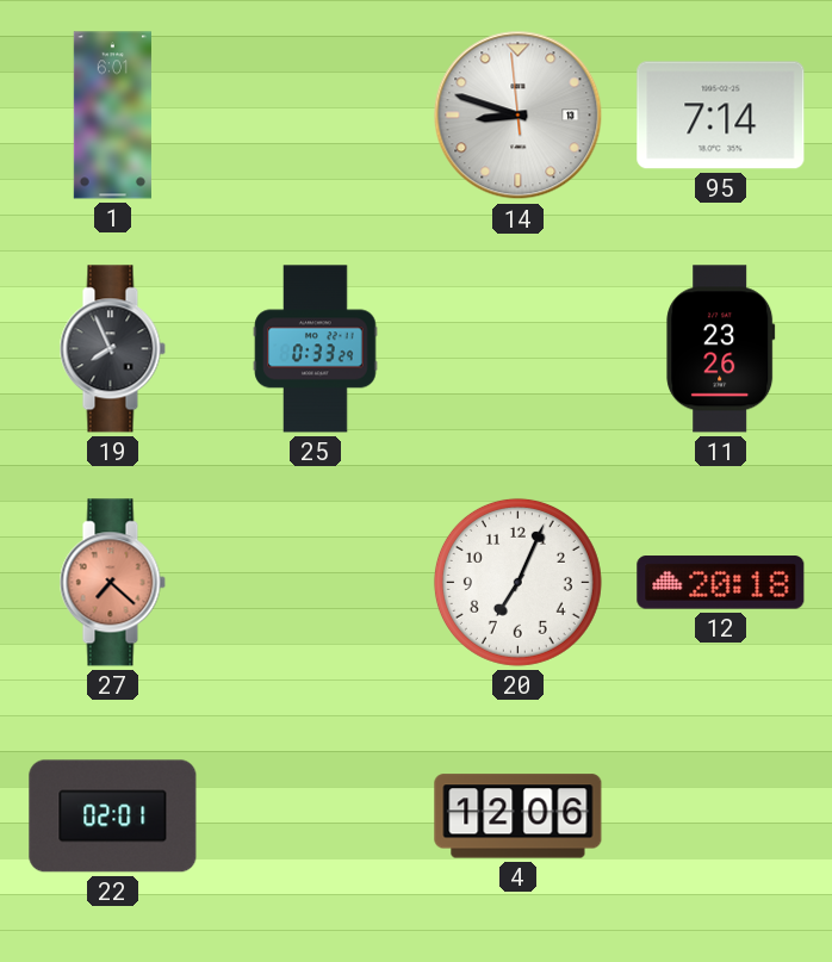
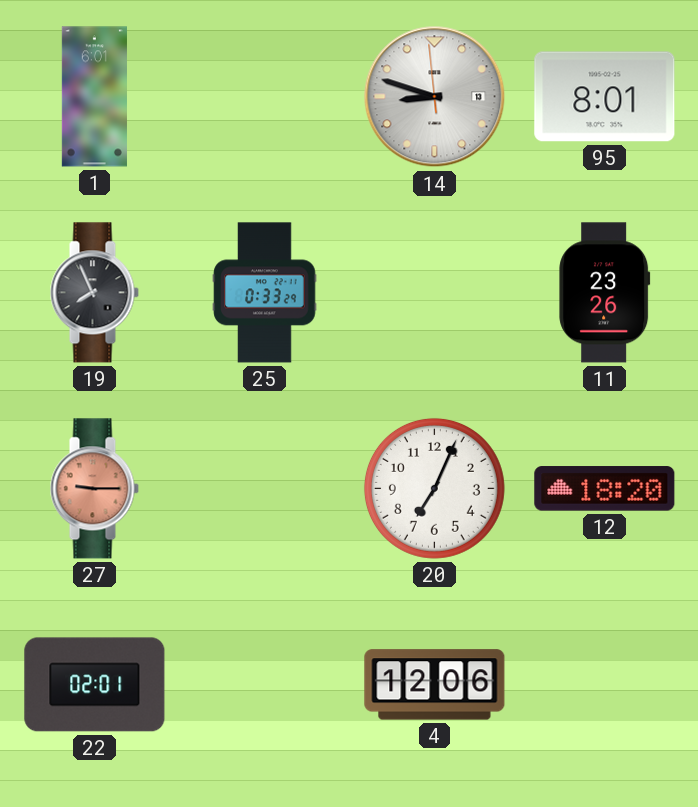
95: 7:14 -> 8:01 (605, 97)
27: 7:22 -> 9:15 (94, 489)
12: 20:18 -> 18:20 (605, 489)
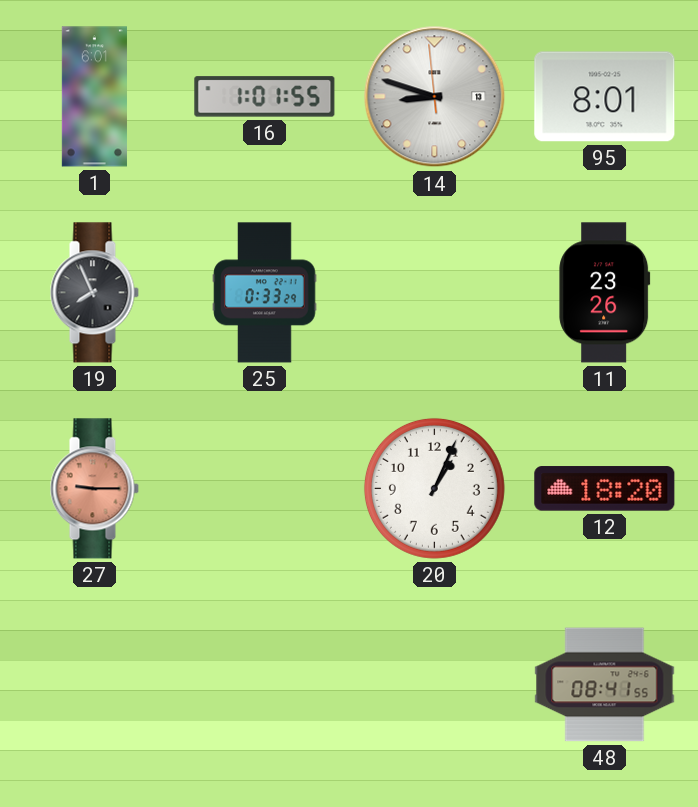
16: none -> 1:01 (265, 97)
20: 7:04 -> 1:04 (434, 488)
22: 02:01 -> none (95, 685)
4: 12:06 -> none (435, 685)
48: none -> 08:41 (605, 685)
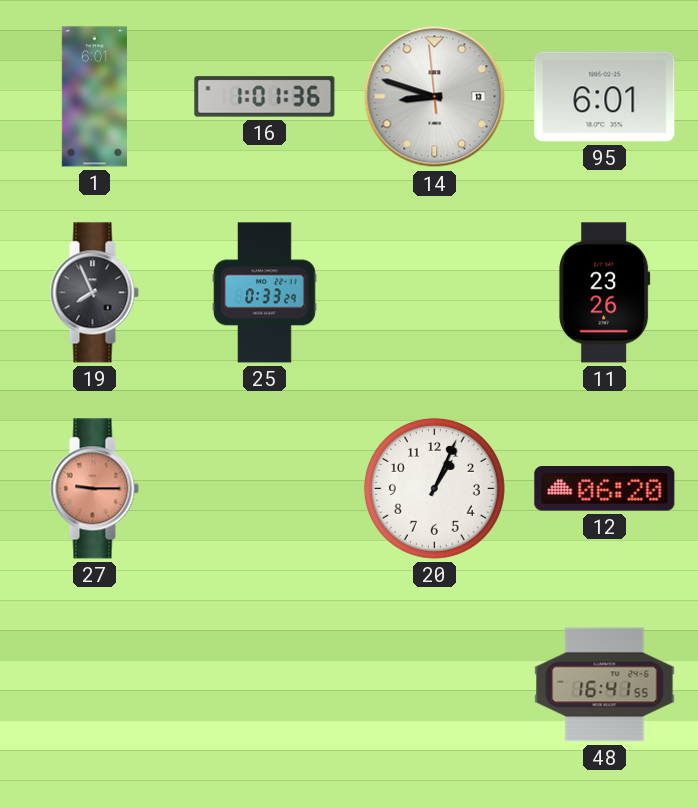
16: 1:01:55 -> 1:01:36 (265, 97)
95: 8:01 -> 6:01 (605, 97)
12: 18:20 -> 06:20 (605, 489)
48: 08:41 -> 16:41 (605, 685)
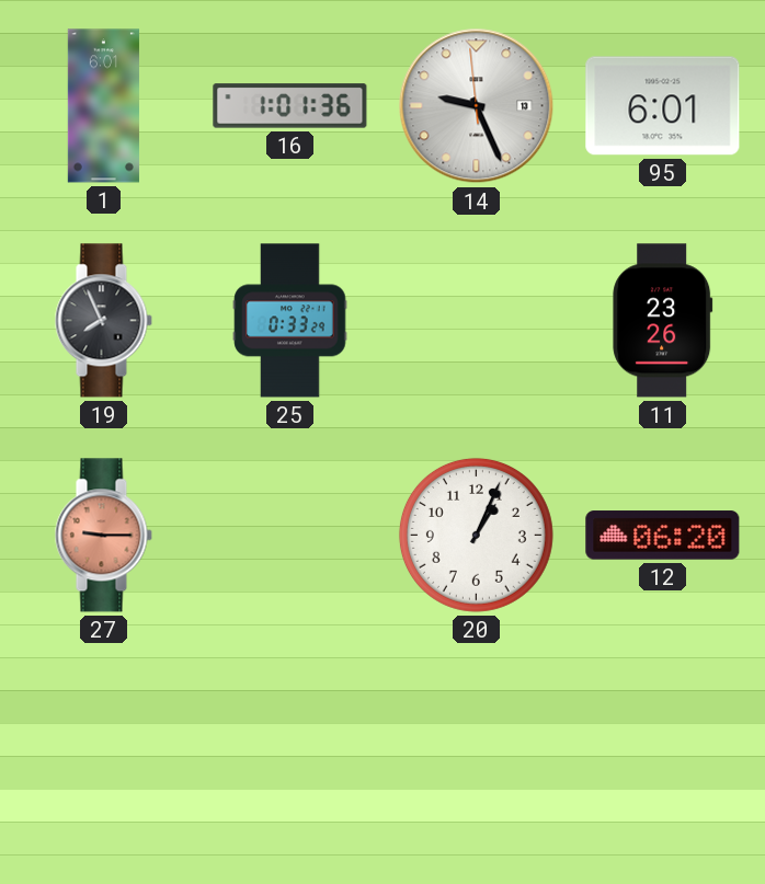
14: 8:47 -> 9:25 (477, 106)
48: 16:41 -> none (605, 685)
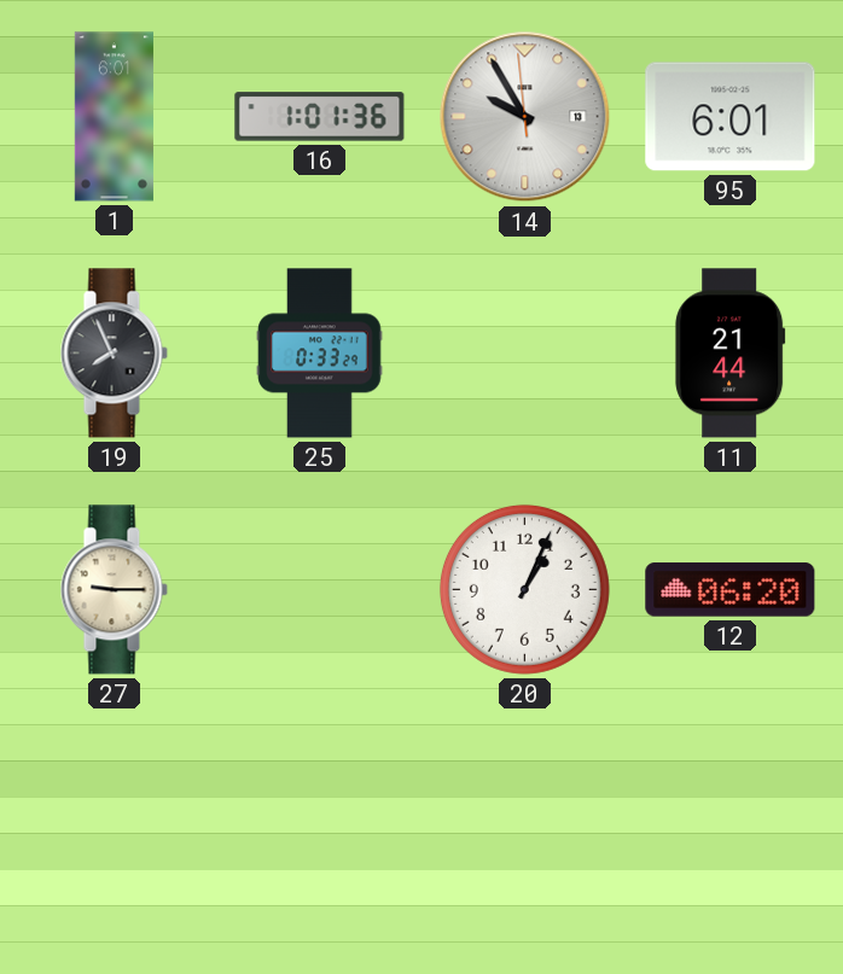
14: 9:25 -> 9:54 (525, 117)
11: 23:26 -> 21:44 (731, 354)
27 dial: salmon -> cream (114, 590)
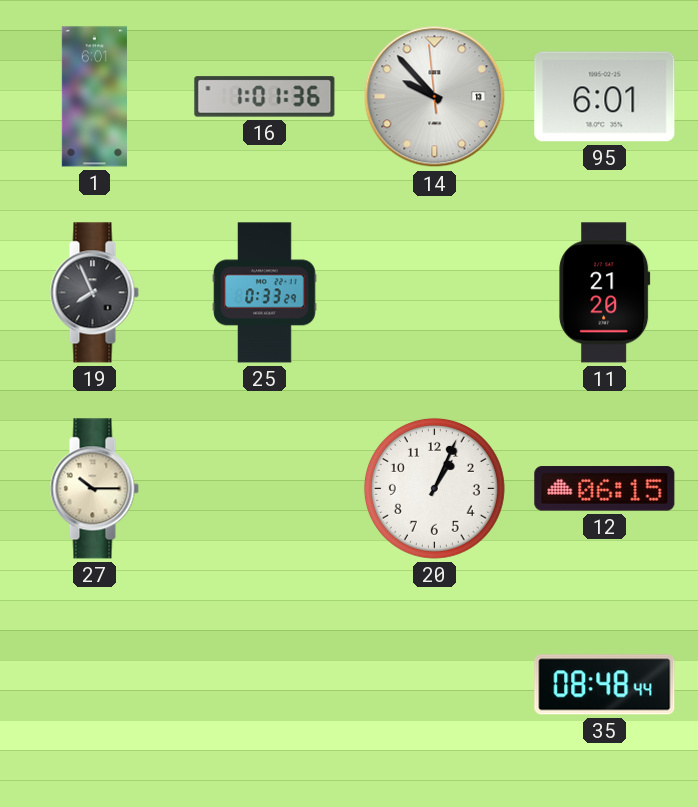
14: 9:54 -> 9:52 (435, 97)
11: 21:44 -> 21:20 (605, 293)
27: 9:15 -> 10:15 (94, 489)
12: 06:20 -> 06:15 (605, 489)
35: none -> 08:48 (605, 685)
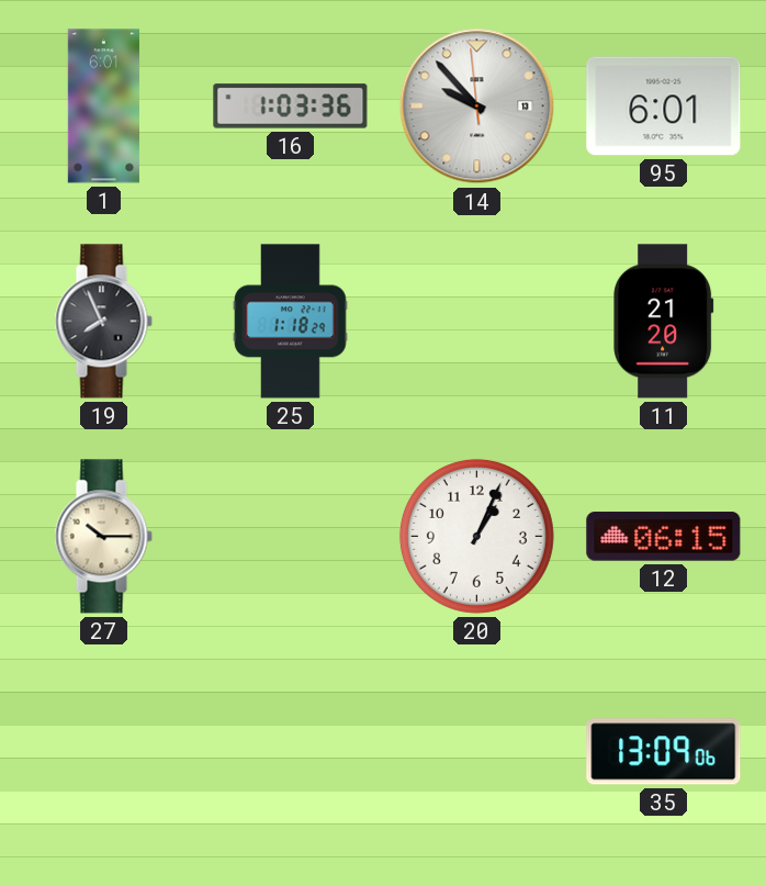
16: 1:01 -> 1:03 (291, 106)
25: 0:33 -> 1:18 (291, 322)
35: 08:48 -> 13:09 (664, 752)
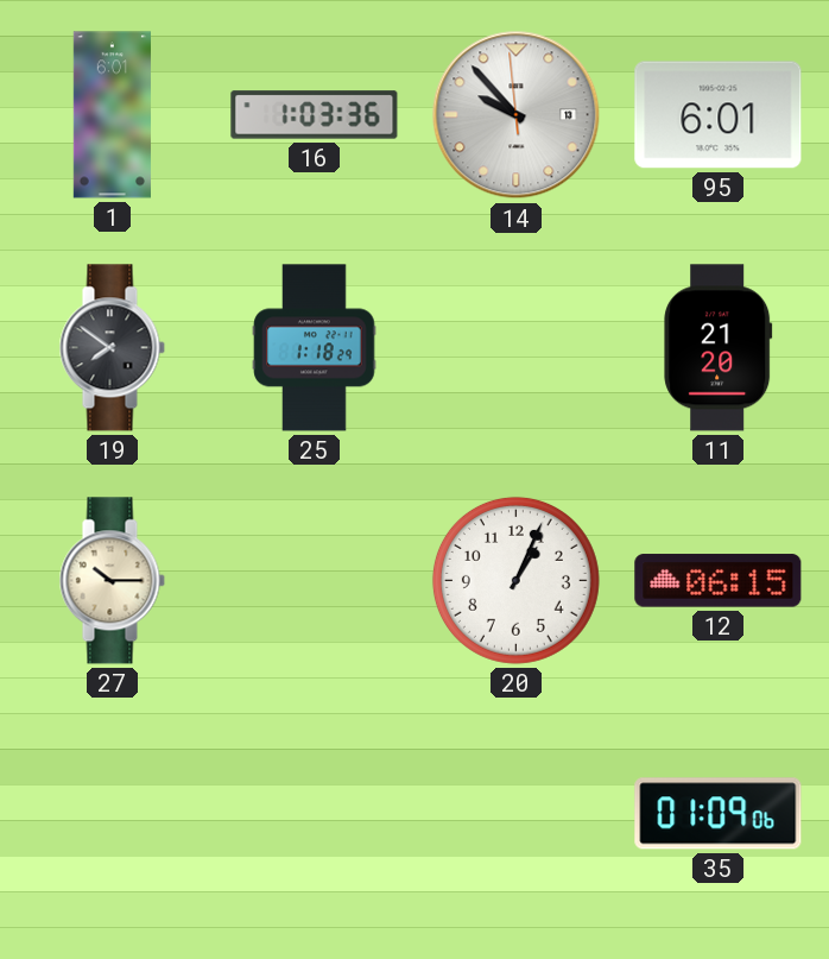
19: 7:56 -> 7:51 (112, 348)
35: 13:09 -> 01:09 (719, 814)
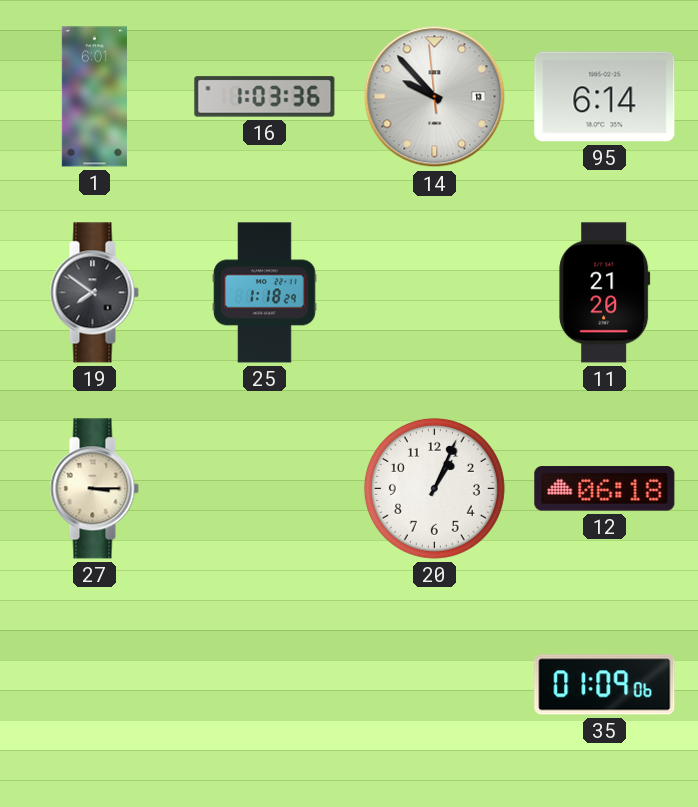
95: 6:01 -> 6:14 (605, 97)
27: 10:15 -> 3:15 (94, 489)
12: 06:15 -> 06:18 (605, 489)
